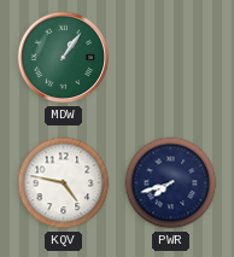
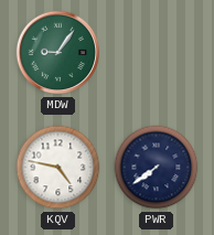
MDW: 1:06 -> 9:06 (58, 53)
PWR: 7:42 -> 7:39 (157, 168)
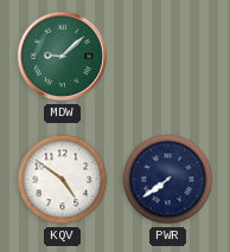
MDW: 9:06 -> 9:08 (63, 57)
KQV: 4:47 -> 4:51 (63, 180)
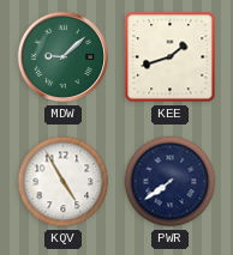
KEE: none -> 1:42 (171, 57)
KQV: 4:51 -> 4:55 (64, 182)
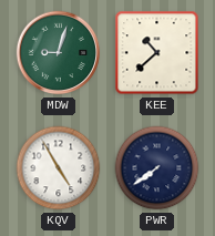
MDW: 9:08 -> 9:03 (59, 53)
KEE: 1:42 -> 10:38 (157, 53)
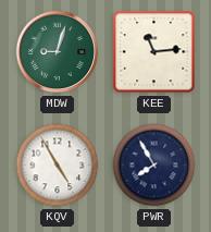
KEE: 10:38 -> 11:14 (154, 52)
PWR: 7:39 -> 7:55 (154, 166)
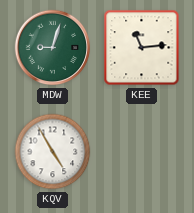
PWR: 7:55 -> none (154, 166)
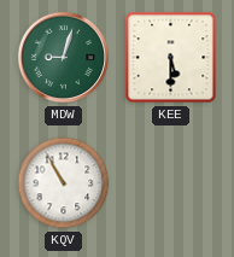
KEE: 11:14 -> 5:30 (171, 58)
KQV: 4:55 -> 10:55 (64, 183)
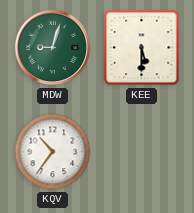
KQV: 10:55 -> 10:36 (53, 152)
